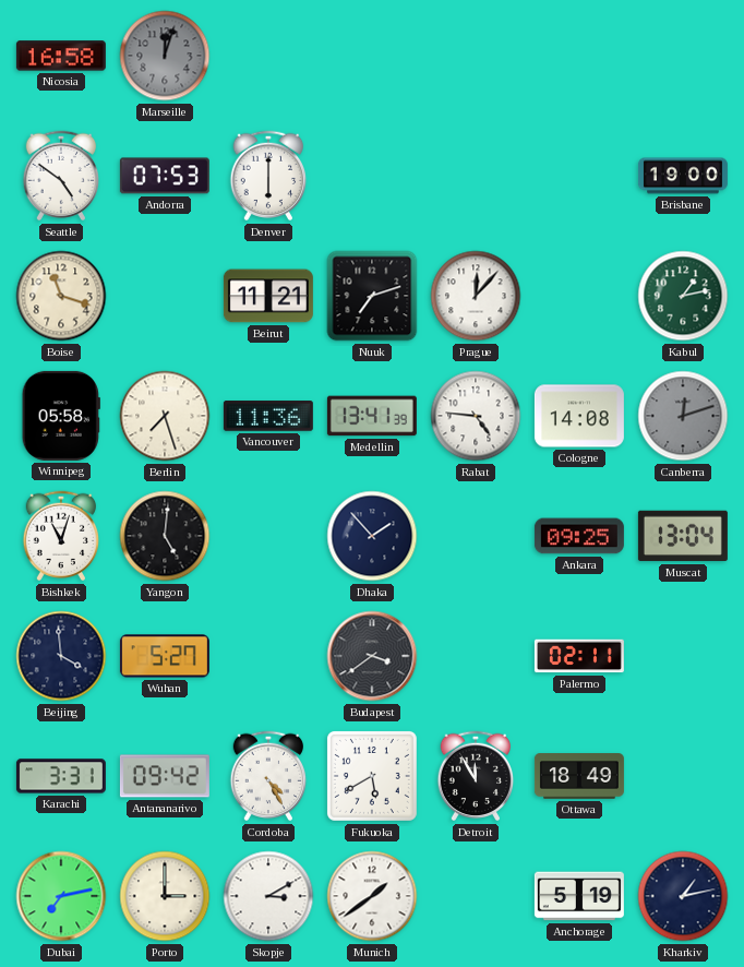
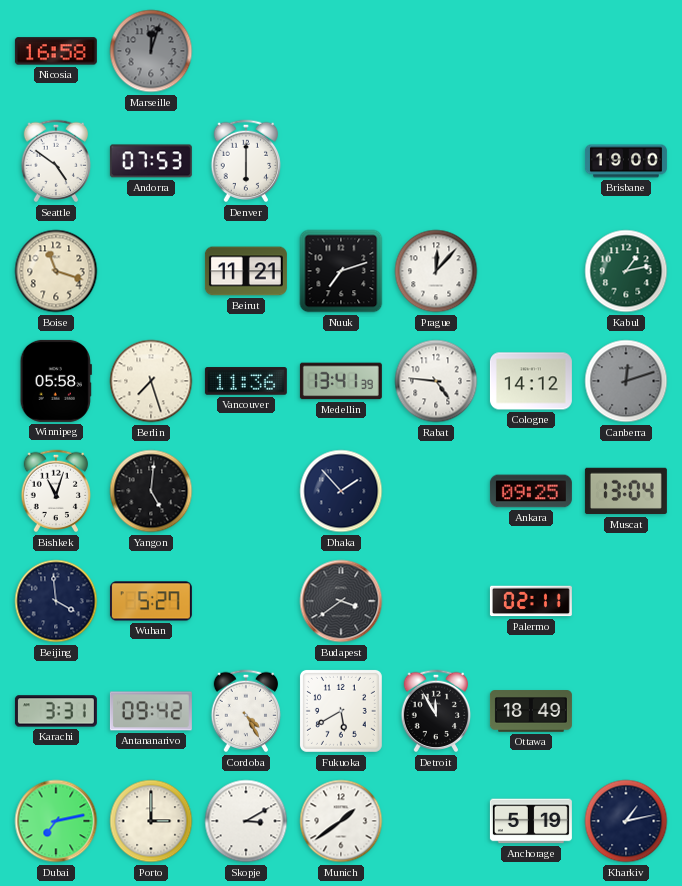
Cologne: 14:08 -> 14:12 (531, 381)
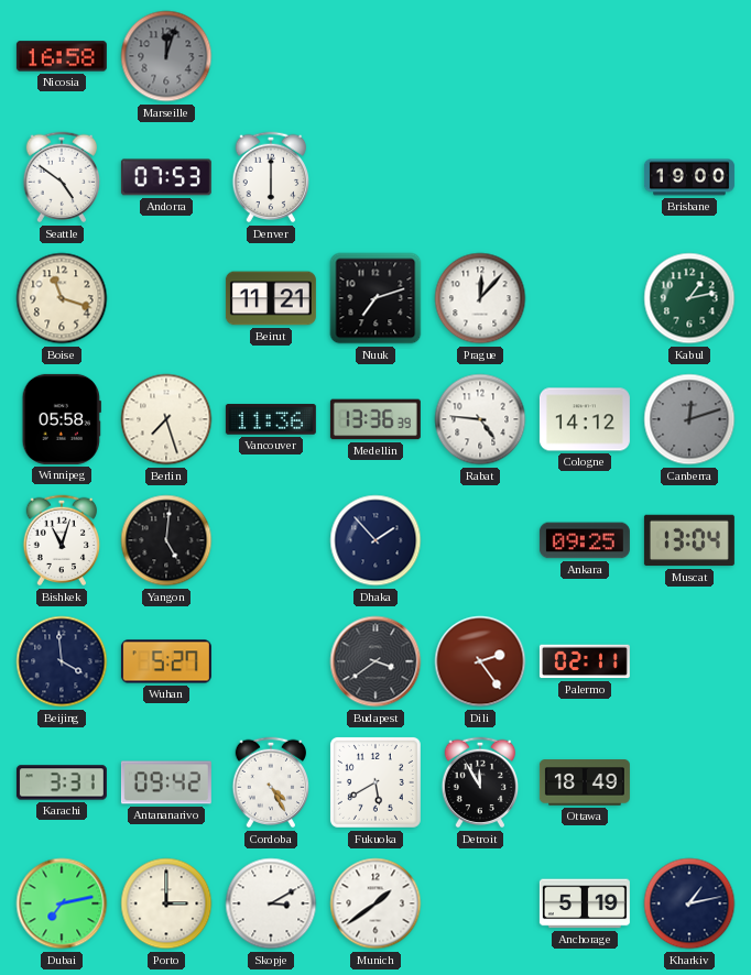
Medellin: 13:41 -> 13:36 (375, 419)
Dili: none -> 2:24 (480, 661)
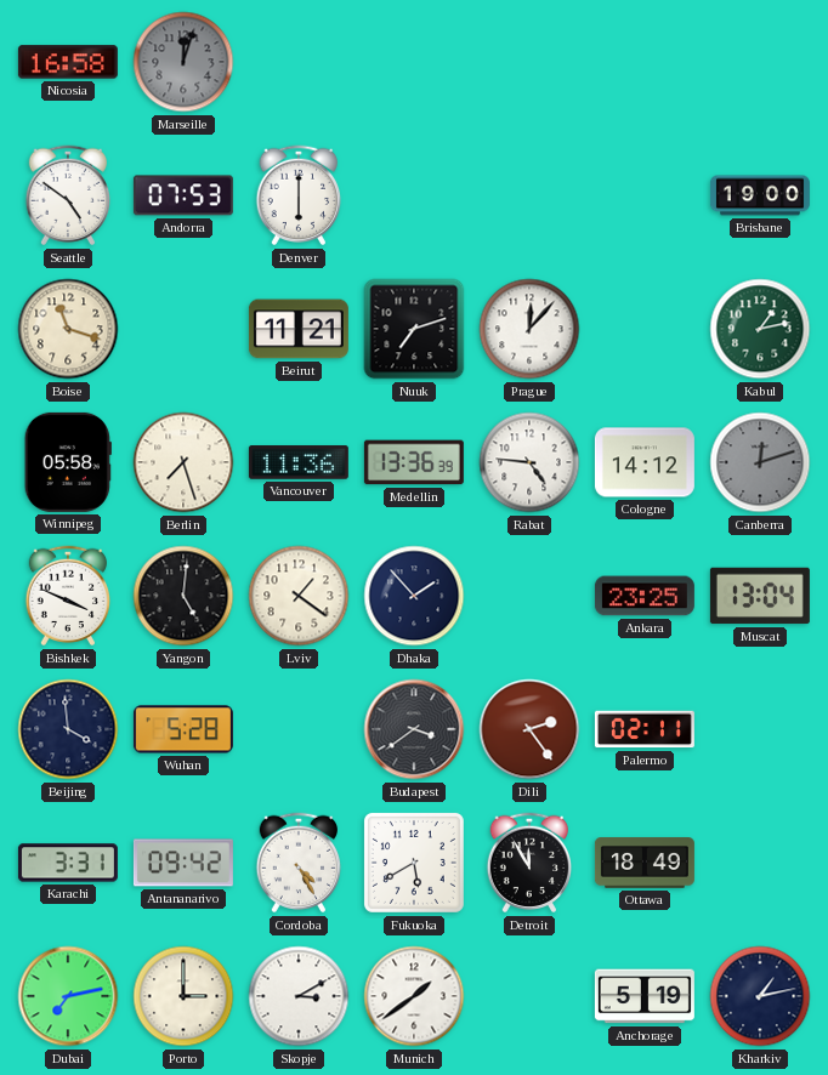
Bishkek: 11:03 -> 3:49 (68, 596)
Lviv: none -> 1:21 (299, 596)
Ankara: 09:25 -> 23:25 (645, 596)
Wuhan: 5:27 -> 5:28 (183, 729)
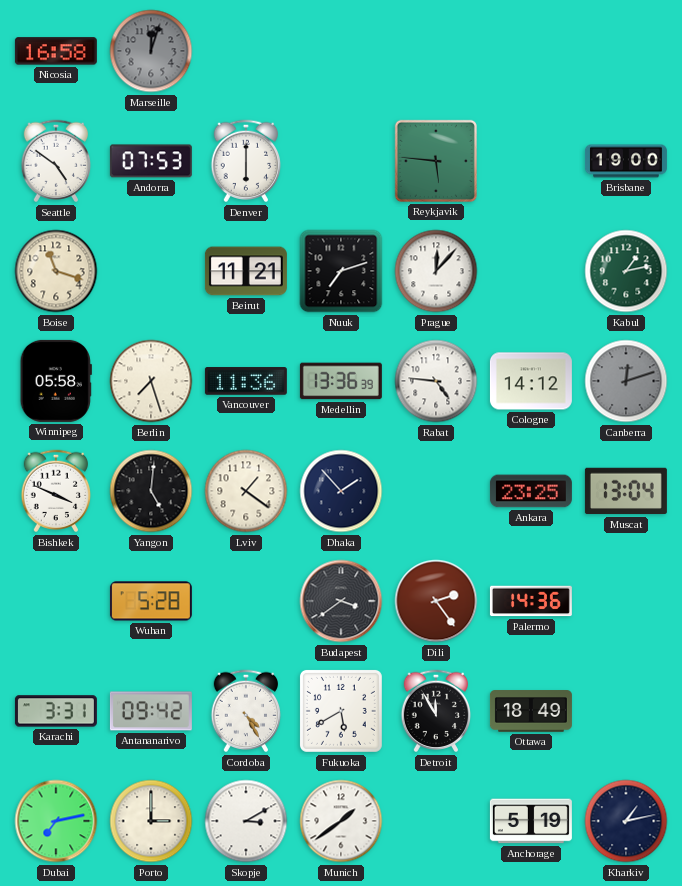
Reykjavik: none -> 5:46 (436, 161)
Beijing: 3:59 -> none (68, 729)
Palermo: 02:11 -> 14:36 (531, 601)
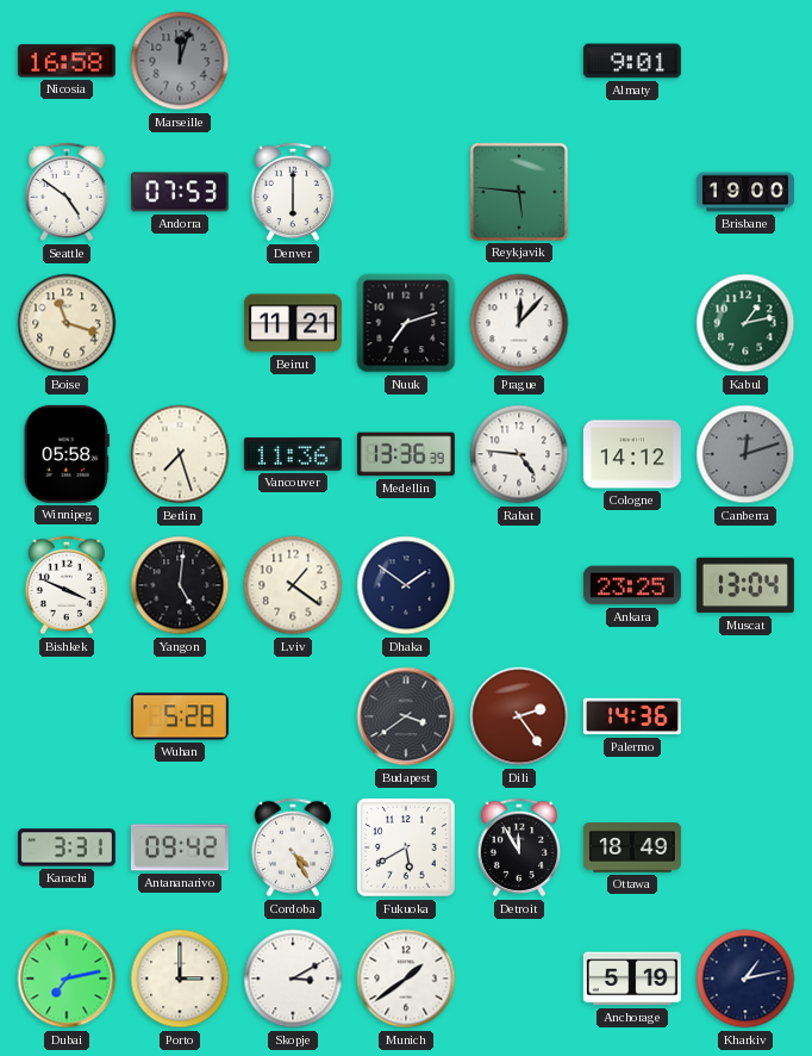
Almaty: none -> 9:01 (632, 61)
Dhaka: 1:53 -> 1:51 (406, 585)
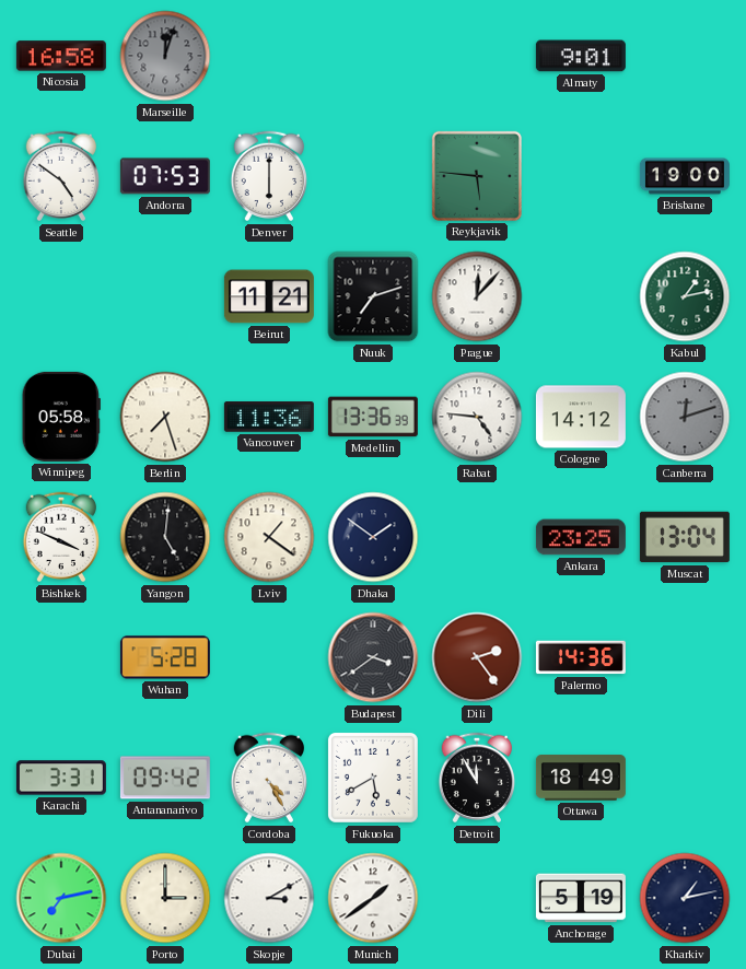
Boise: 11:18 -> none (67, 323)
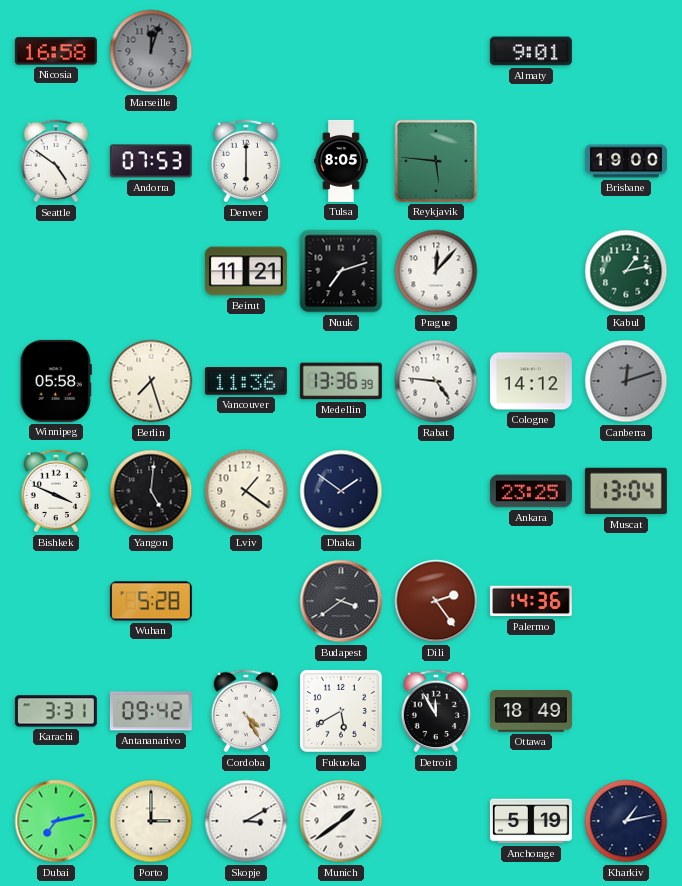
Tulsa: none -> 8:05 (341, 161)
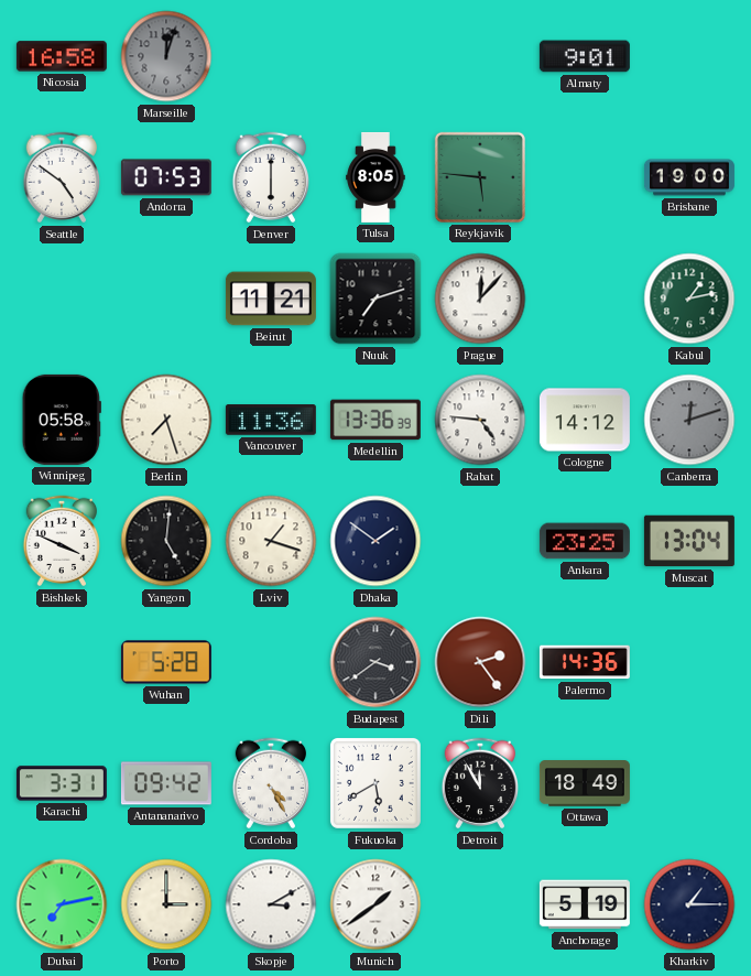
Lviv: 1:21 -> 1:18 (271, 541)
Kharkiv: 1:13 -> 1:15 (689, 904)
